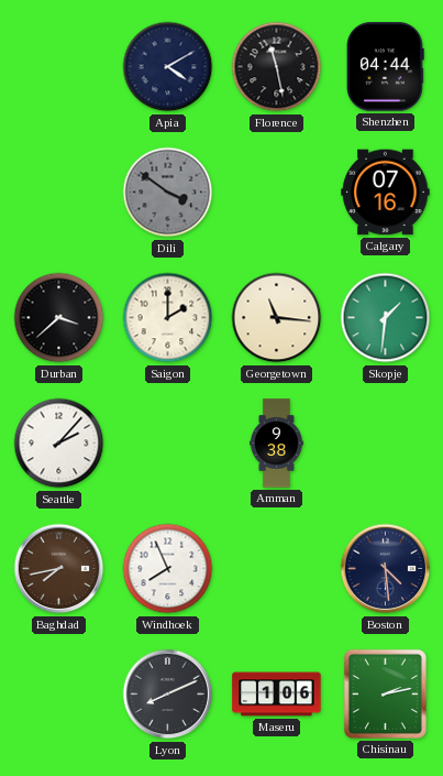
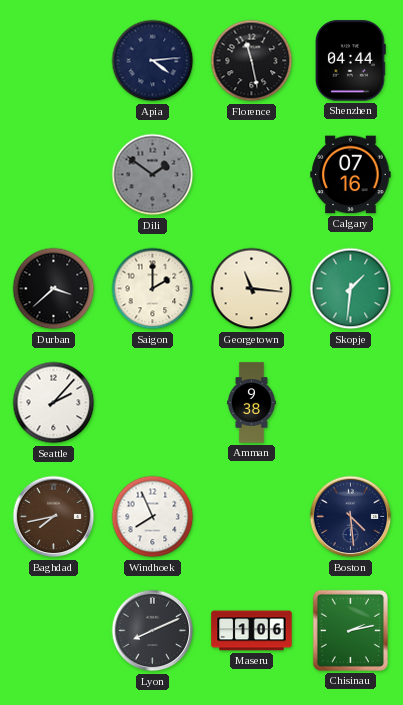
Apia: 4:10 -> 4:14 (153, 61)
Dili: 3:51 -> 1:51 (153, 175)
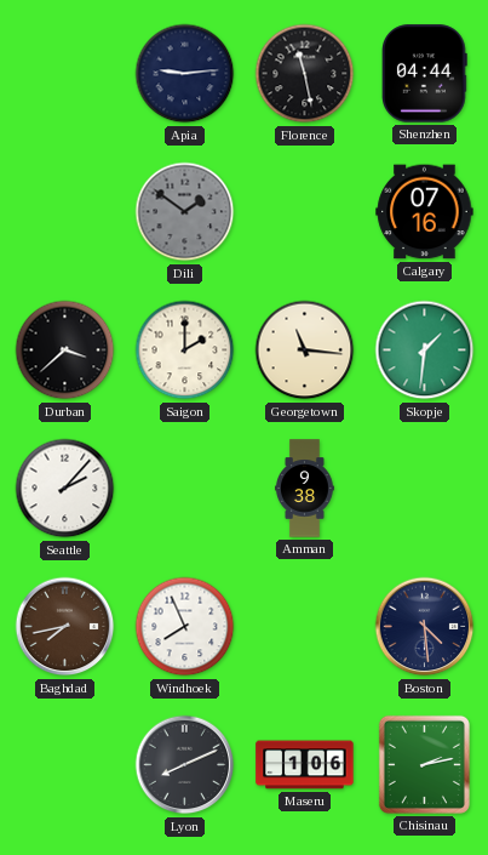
Apia: 4:14 -> 9:14 (185, 74)
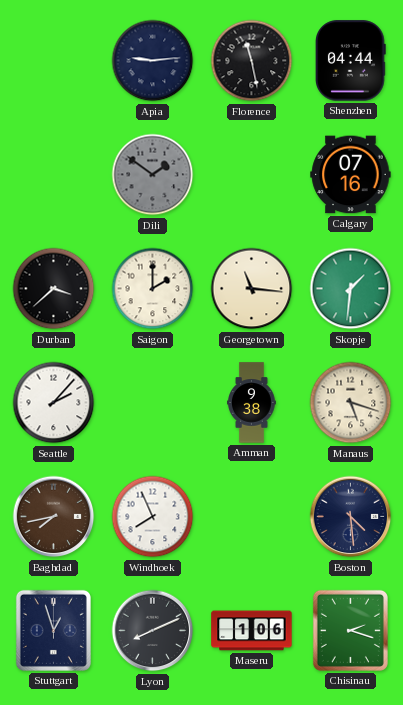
Manaus: none -> 5:18 (351, 403)
Stuttgart: none -> 12:57 (53, 630)
Chisinau: 2:13 -> 2:18 (350, 630)
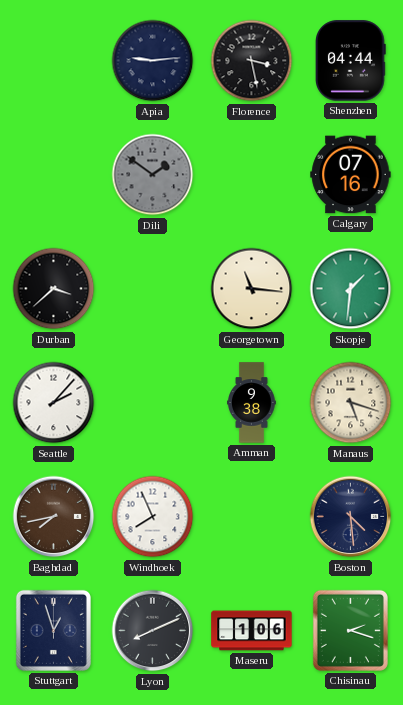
Florence: 11:28 -> 3:28 (252, 61)
Saigon: 2:00 -> none (153, 289)
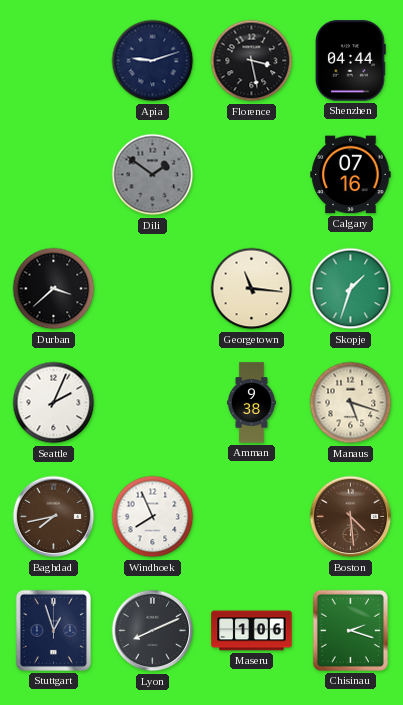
Apia: 9:14 -> 9:12 (153, 61)
Skopje: 1:31 -> 1:33 (351, 289)
Seattle: 2:07 -> 2:04 (54, 403)
Boston dial: navy -> brown (351, 517)
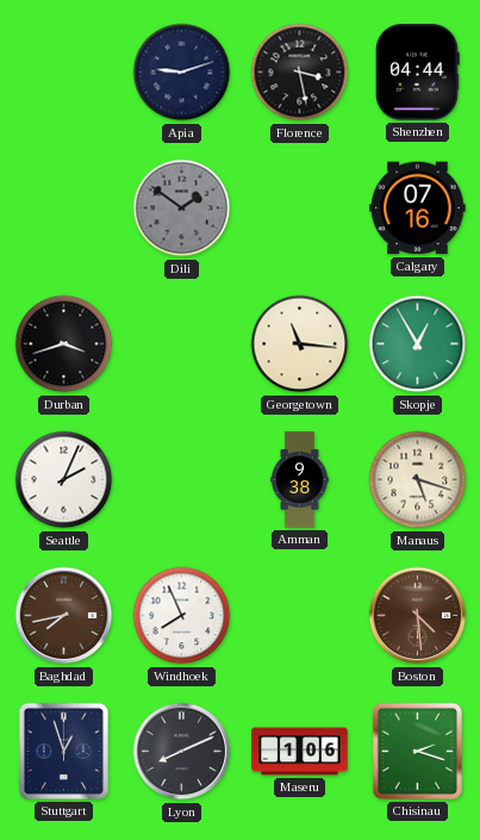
Durban: 3:38 -> 3:42 (64, 344)
Skopje: 1:33 -> 12:55 (418, 344)
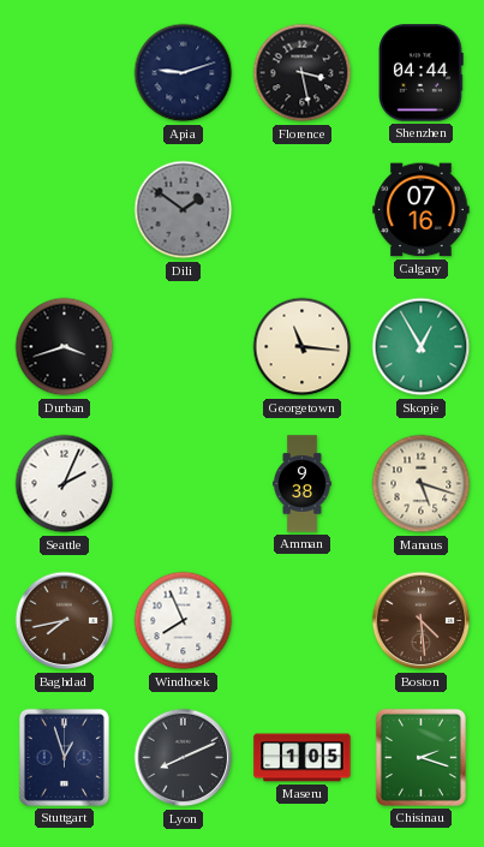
Maseru: 1:06 -> 1:05 (303, 758)
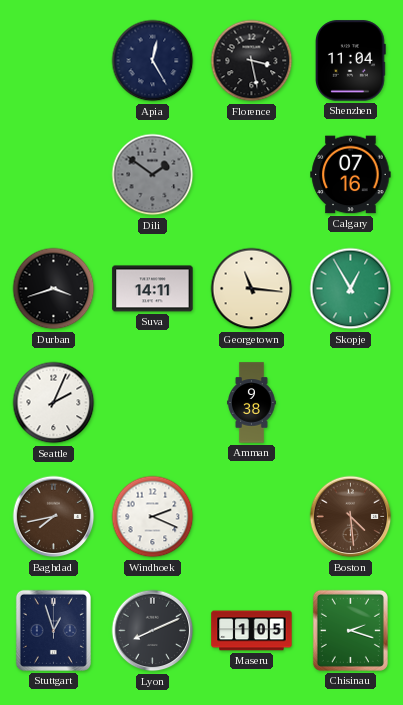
Apia: 9:12 -> 12:25 (153, 61)
Shenzhen: 04:44 -> 11:04 (351, 61)
Suva: none -> 14:11 (153, 289)
Manaus: 5:18 -> none (422, 484)
Windhoek: 7:56 -> 2:19 (153, 517)
